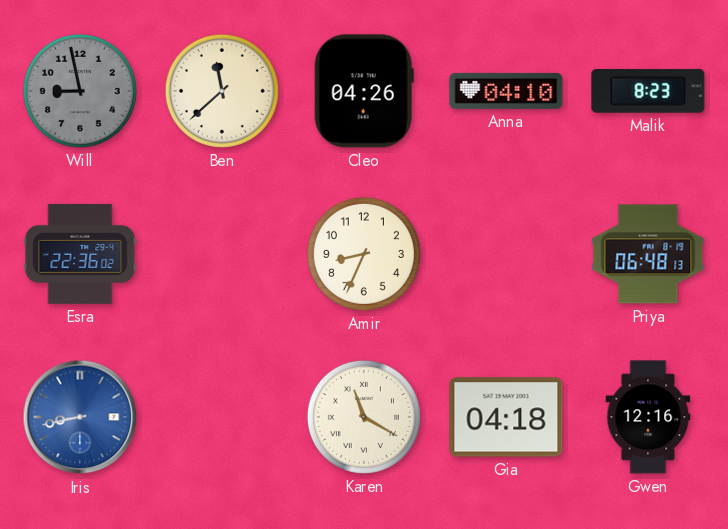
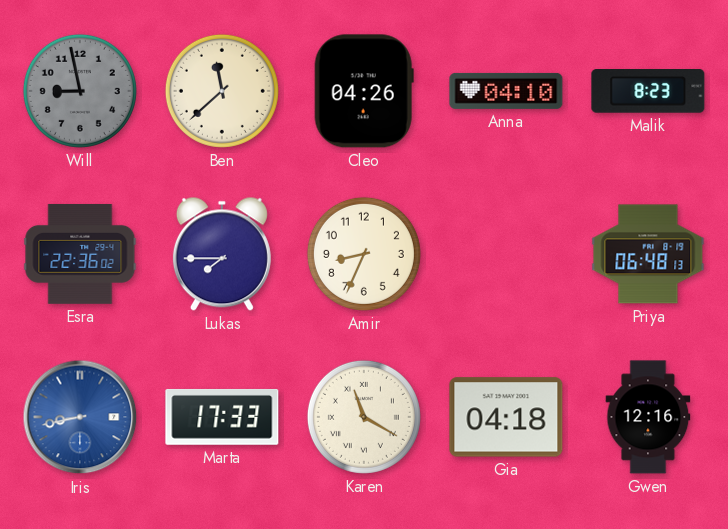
Lukas: none -> 7:45 (222, 254)
Marta: none -> 17:33 (222, 417)
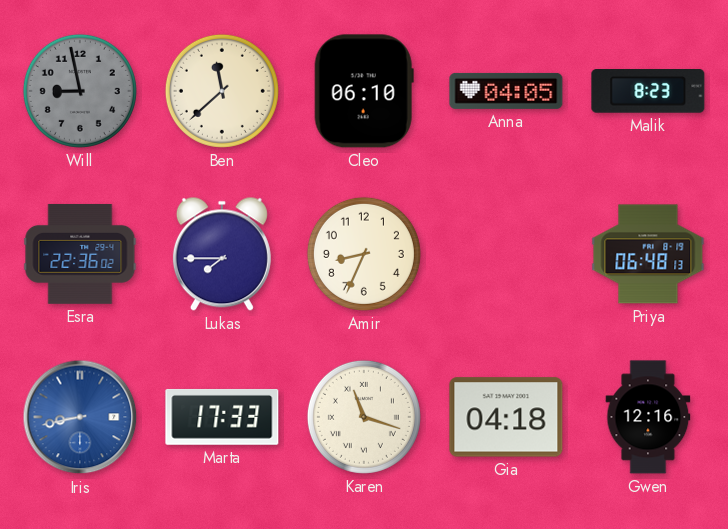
Cleo: 04:26 -> 06:10 (364, 91)
Anna: 04:10 -> 04:05 (506, 91)
Karen: 11:20 -> 11:18 (364, 417)
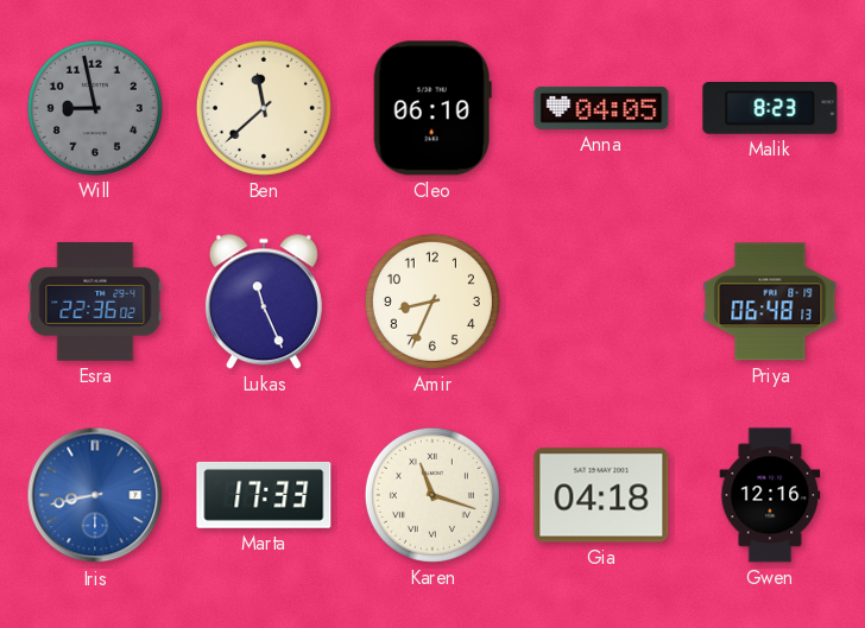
Lukas: 7:45 -> 11:26 (264, 302)
